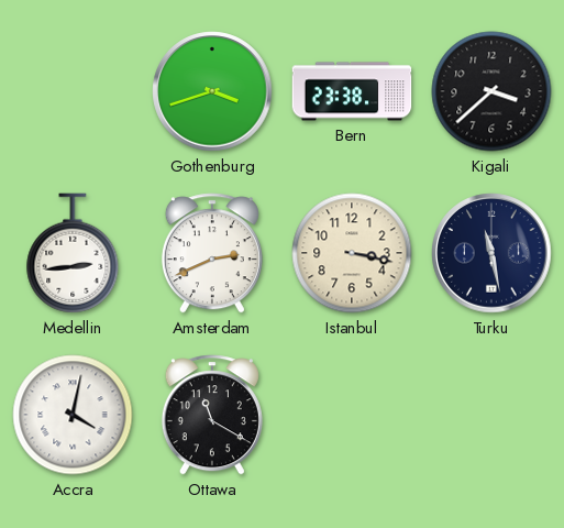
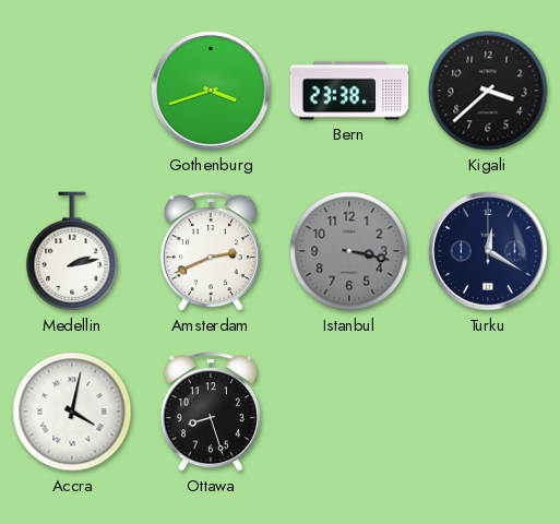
Medellin: 2:44 -> 2:13 (72, 251)
Istanbul dial: cream -> grey (349, 251)
Turku: 11:28 -> 12:20 (488, 251)
Ottawa: 11:20 -> 8:27 (211, 412)
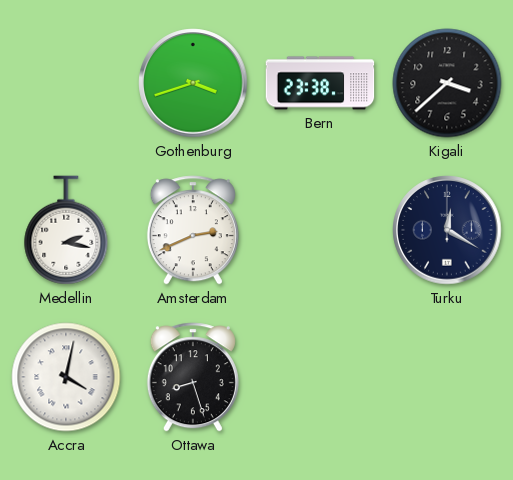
Medellin: 2:13 -> 2:17 (66, 230)
Istanbul: 3:17 -> none (349, 251)
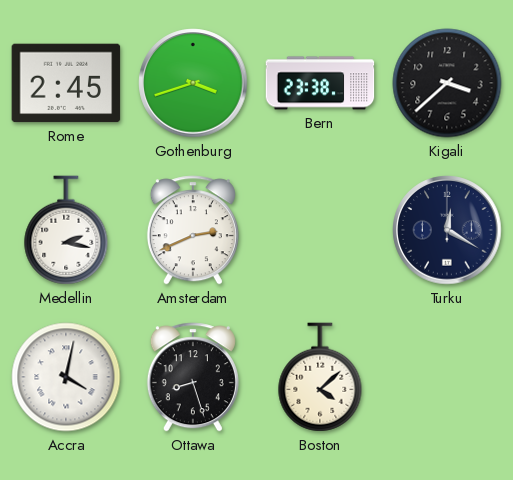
Rome: none -> 2:45 (66, 83)
Boston: none -> 4:08 (320, 377)
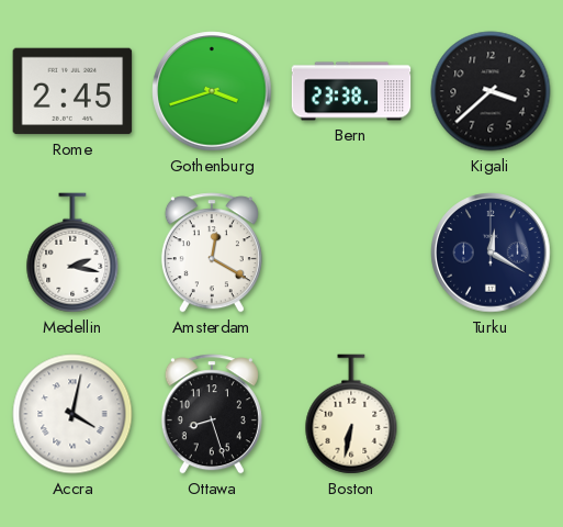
Amsterdam: 2:41 -> 12:20 (212, 253)
Boston: 4:08 -> 6:32 (351, 414)
